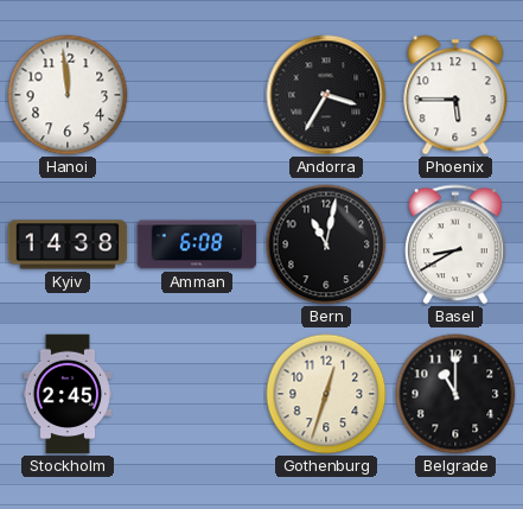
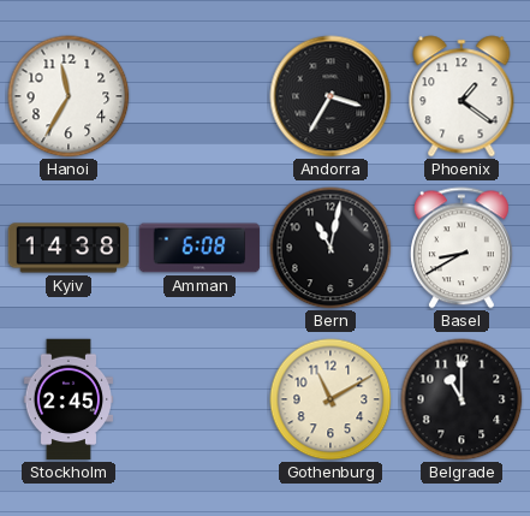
Hanoi: 11:59 -> 11:35 (69, 96)
Phoenix: 5:45 -> 1:21 (461, 96)
Gothenburg: 12:33 -> 11:10 (330, 399)
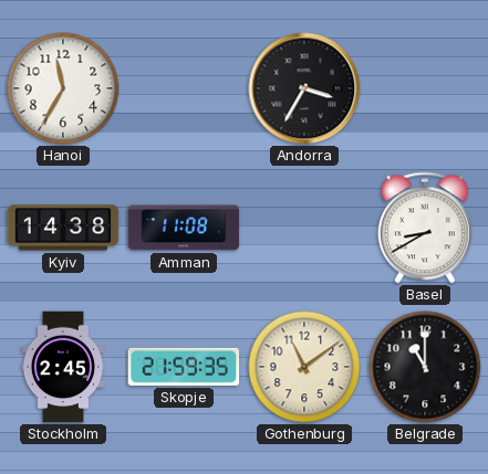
Phoenix: 1:21 -> none (461, 96)
Amman: 6:08 -> 11:08 (184, 228)
Bern: 11:02 -> none (330, 248)
Skopje: none -> 21:59 (184, 367)
Gothenburg: 11:10 -> 11:09 (304, 367)
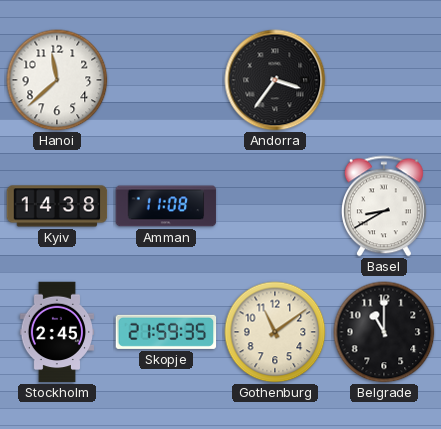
Hanoi: 11:35 -> 11:38 (57, 80)
Andorra: 3:35 -> 3:36 (275, 80)
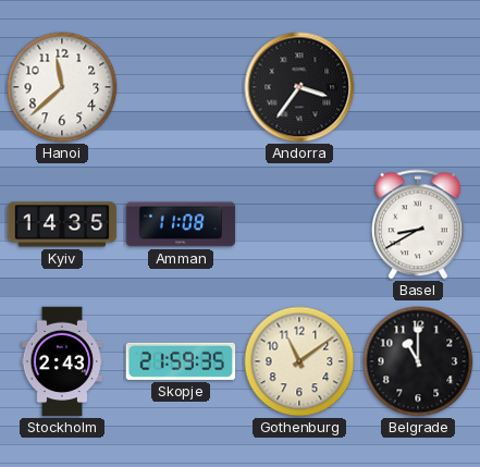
Kyiv: 14:38 -> 14:35 (62, 224)
Stockholm: 2:45 -> 2:43 (61, 361)
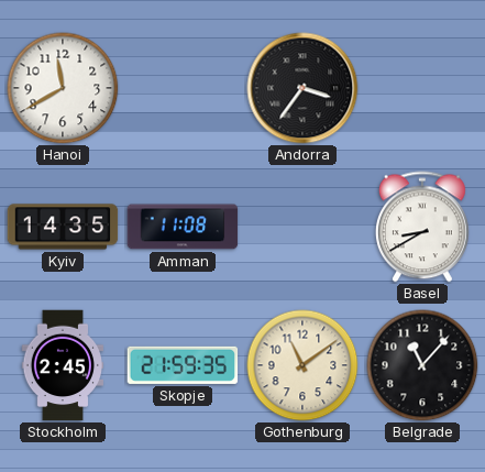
Hanoi: 11:38 -> 11:40 (63, 88)
Stockholm: 2:43 -> 2:45 (62, 365)
Belgrade: 11:00 -> 11:07 (422, 365)
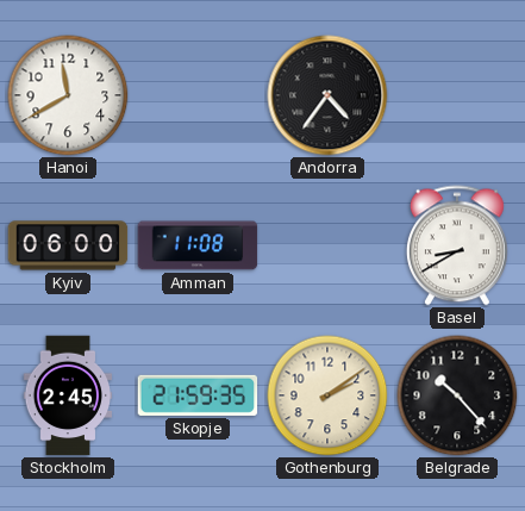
Andorra: 3:36 -> 4:36 (327, 95)
Kyiv: 14:35 -> 06:00 (68, 245)
Gothenburg: 11:09 -> 2:09 (327, 395)
Belgrade: 11:07 -> 10:23 (457, 395)
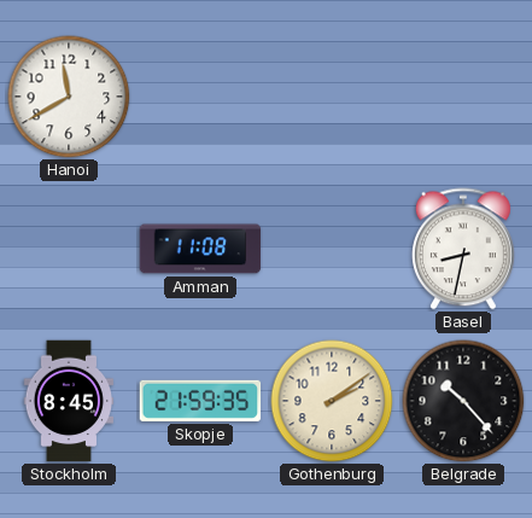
Andorra: 4:36 -> none (327, 95)
Kyiv: 06:00 -> none (68, 245)
Basel: 8:40 -> 8:32 (463, 249)
Stockholm: 2:45 -> 8:45 (68, 401)
